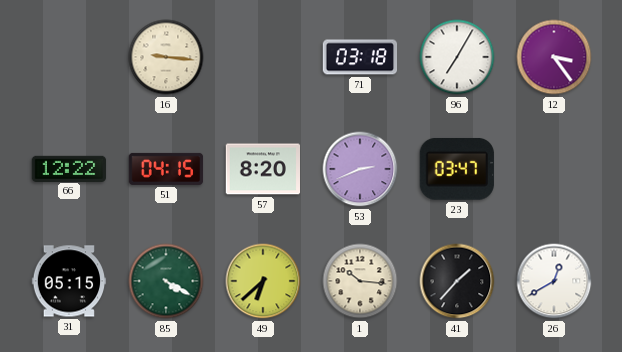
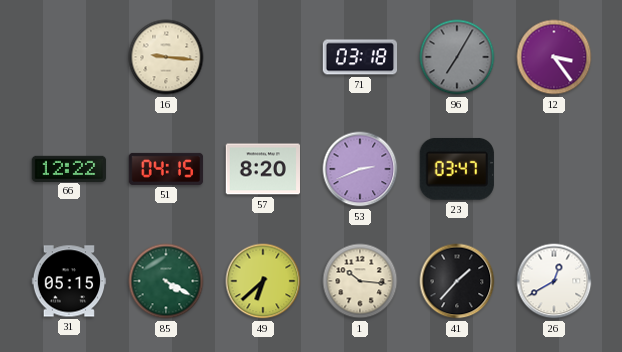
96 dial: white -> grey (457, 57)
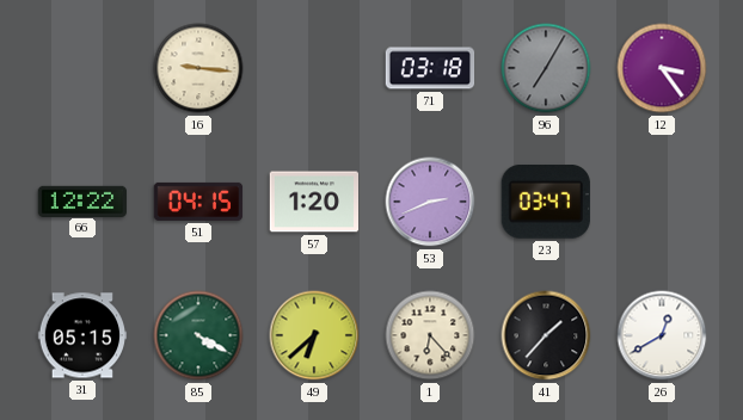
57: 8:20 -> 1:20 (314, 202)
1: 10:16 -> 6:23 (430, 335)
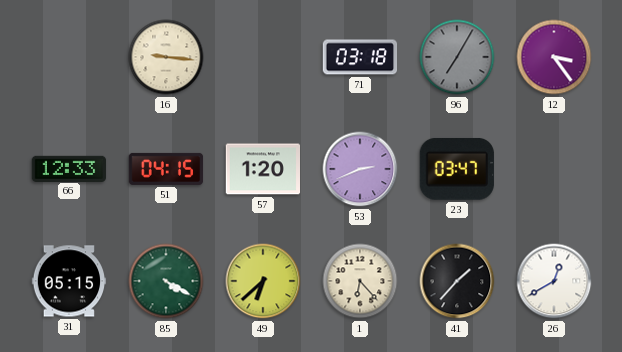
66: 12:22 -> 12:33 (69, 168)
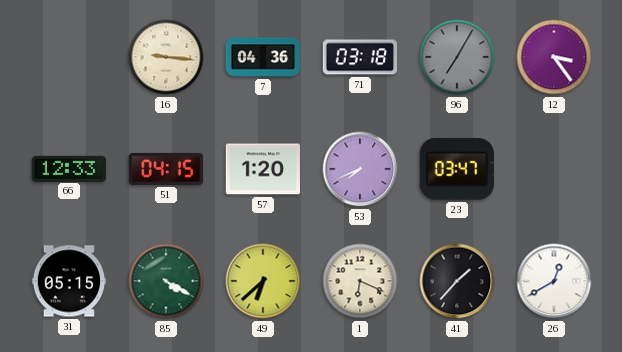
7: none -> 04:36 (263, 57)
53: 2:41 -> 7:41 (360, 169)
1: 6:23 -> 6:19 (360, 281)
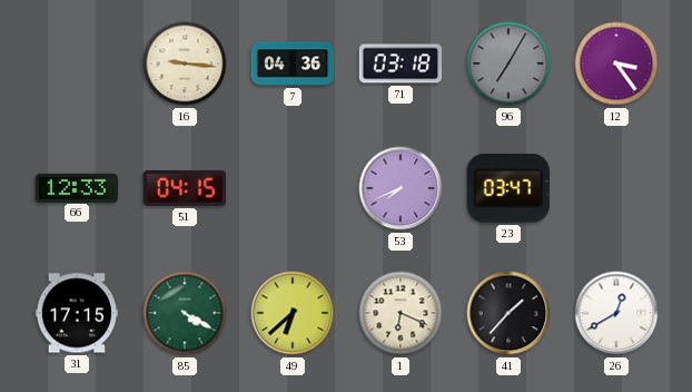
57: 1:20 -> none (263, 169)
31: 05:15 -> 17:15 (77, 313)
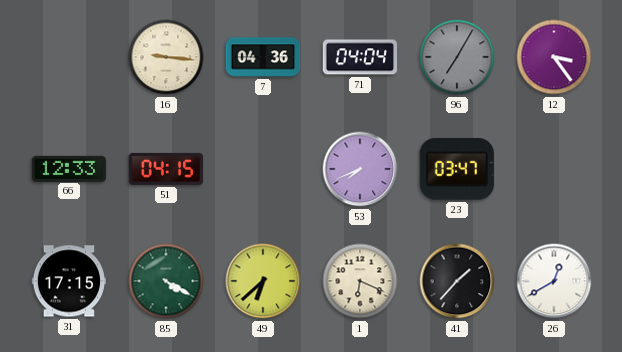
71: 03:18 -> 04:04 (360, 57)
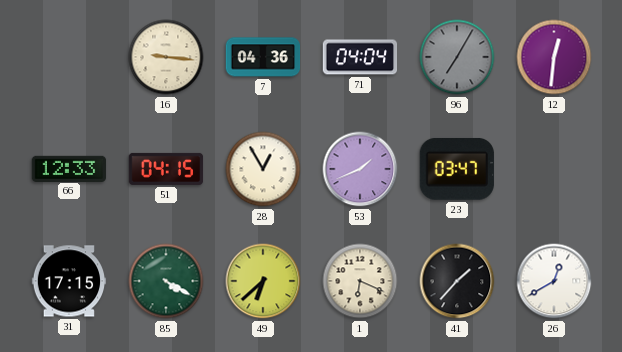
12: 3:24 -> 12:31 (554, 57)
28: none -> 12:55 (263, 169)
53: 7:41 -> 1:41 (360, 169)
